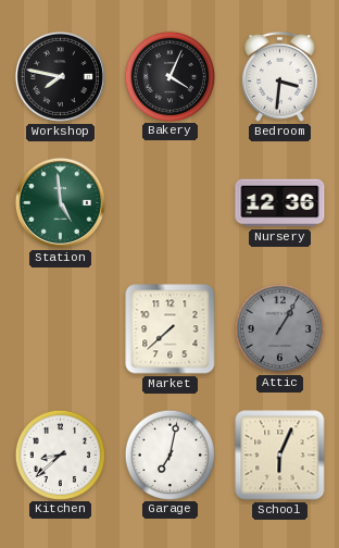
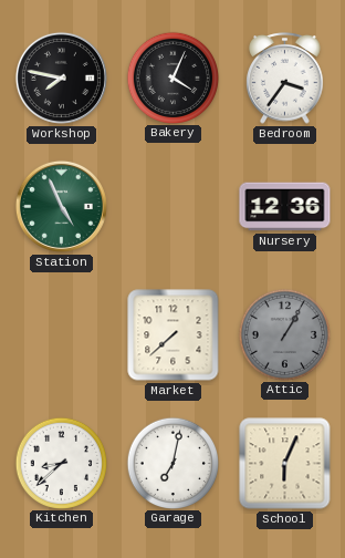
Bedroom: 3:31 -> 3:36 (285, 79)
Station: 4:59 -> 4:56 (61, 206)
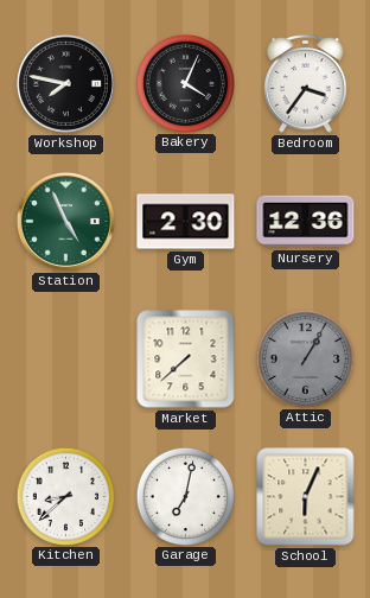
Gym: none -> 2:30 (186, 222)
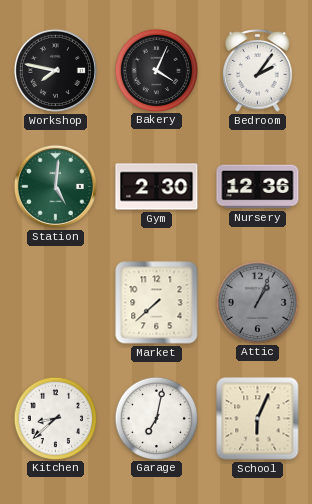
Bedroom: 3:36 -> 2:06 (258, 71)
Station: 4:56 -> 5:01 (55, 186)
Attic: 1:05 -> 1:04 (257, 302)
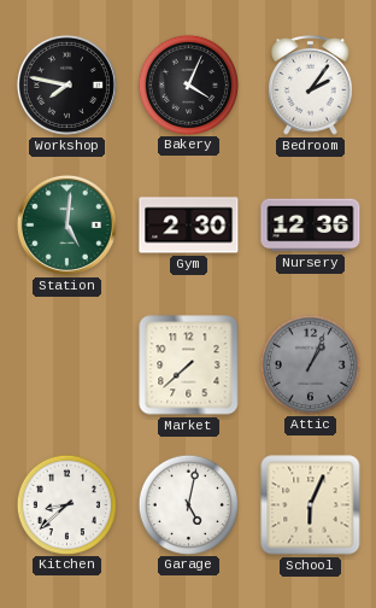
Garage: 7:02 -> 5:02 (188, 504)
